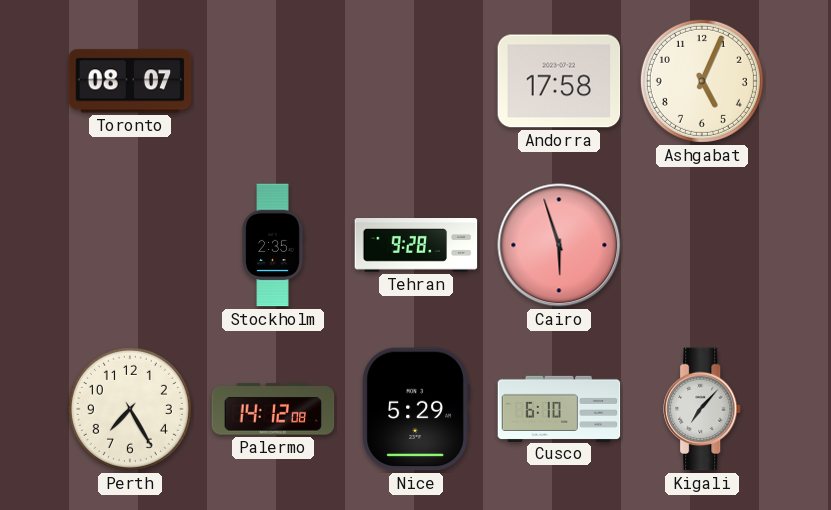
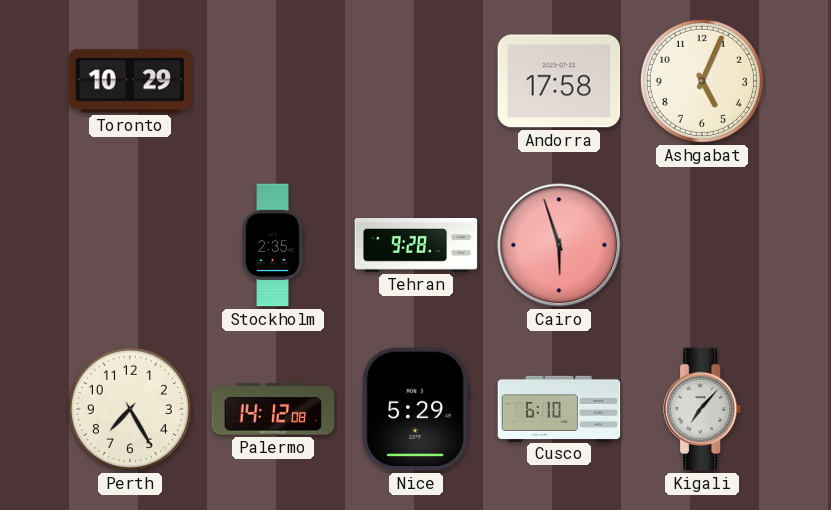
Toronto: 08:07 -> 10:29 (130, 81)
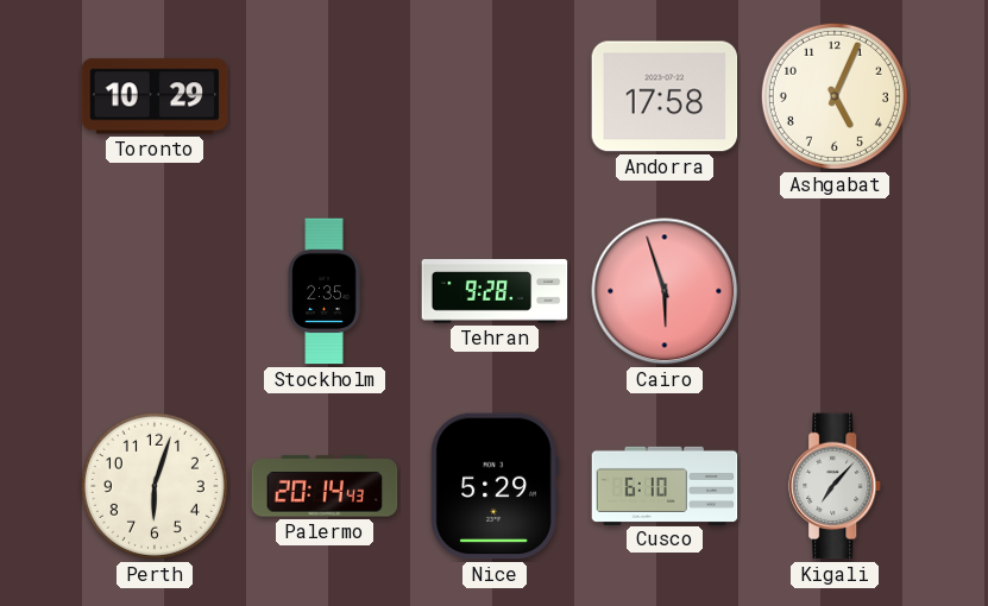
Perth: 7:25 -> 6:03 (155, 486)
Palermo: 14:12 -> 20:14 (325, 486)
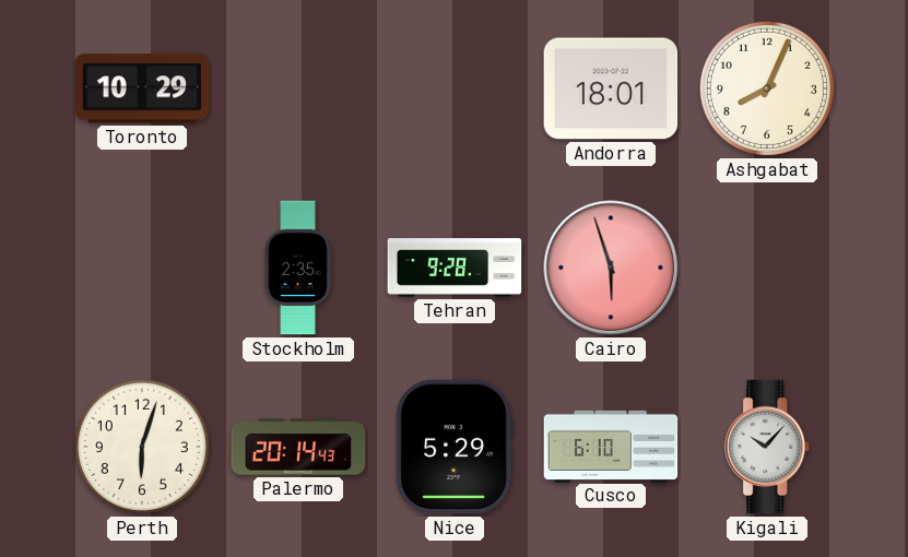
Andorra: 17:58 -> 18:01 (611, 88)
Ashgabat: 5:04 -> 8:04 (767, 88)
Kigali: 7:07 -> 10:07 (768, 447)
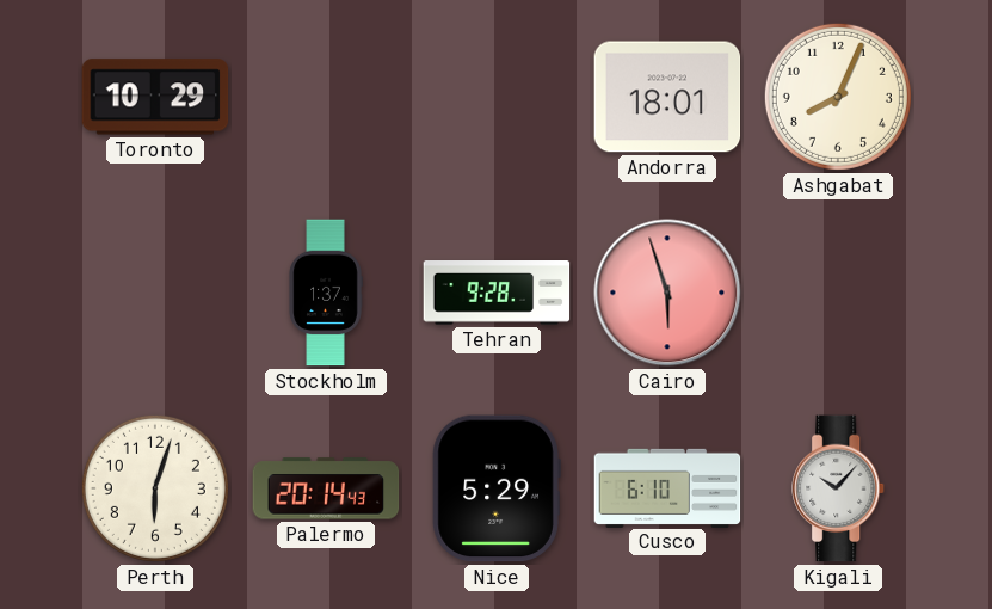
Stockholm: 2:35 -> 1:37 (326, 293)
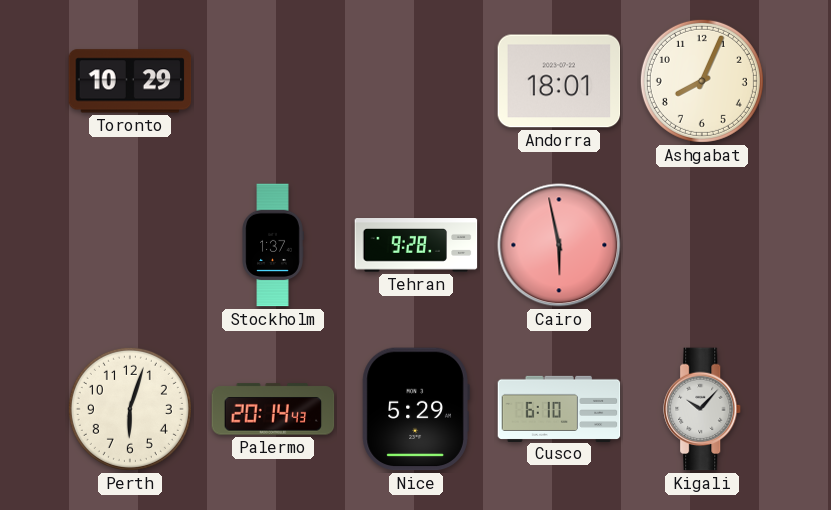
Cairo: 5:57 -> 5:58 (559, 245)
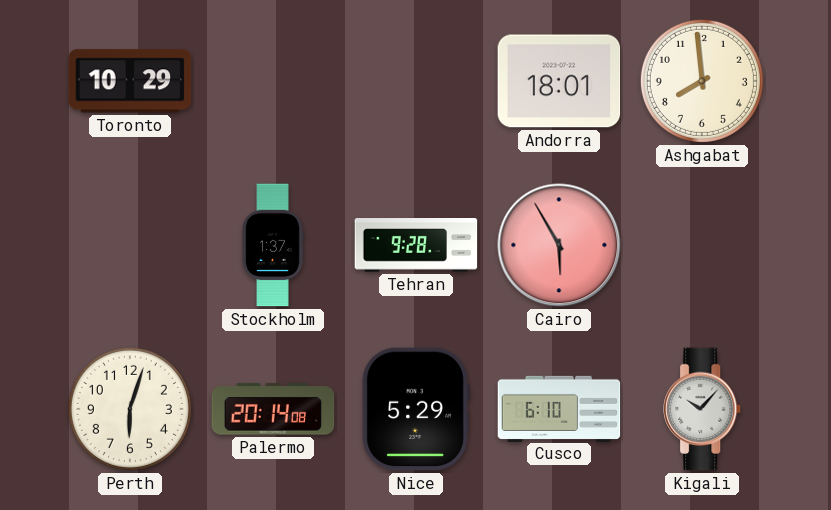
Ashgabat: 8:04 -> 7:59 (702, 81)
Cairo: 5:58 -> 5:55 (559, 245)
Palermo: 20:14:43 -> 20:14:08 (273, 409)
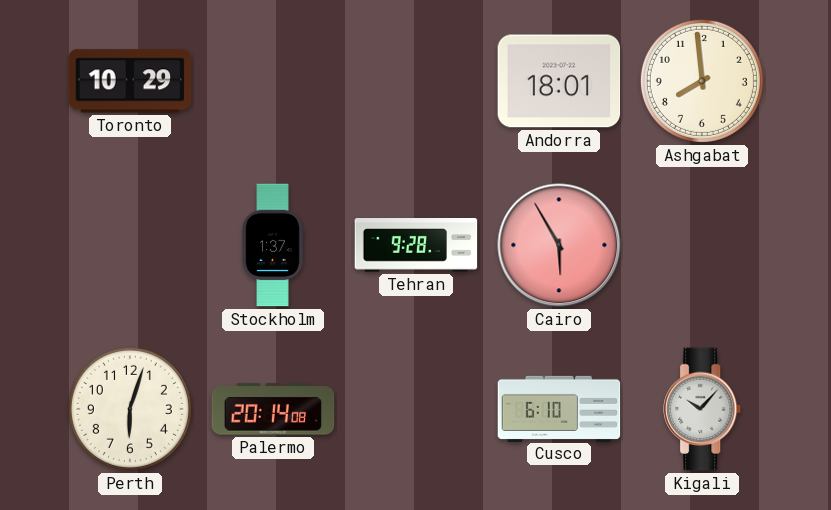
Nice: 5:29 -> none (416, 409)
